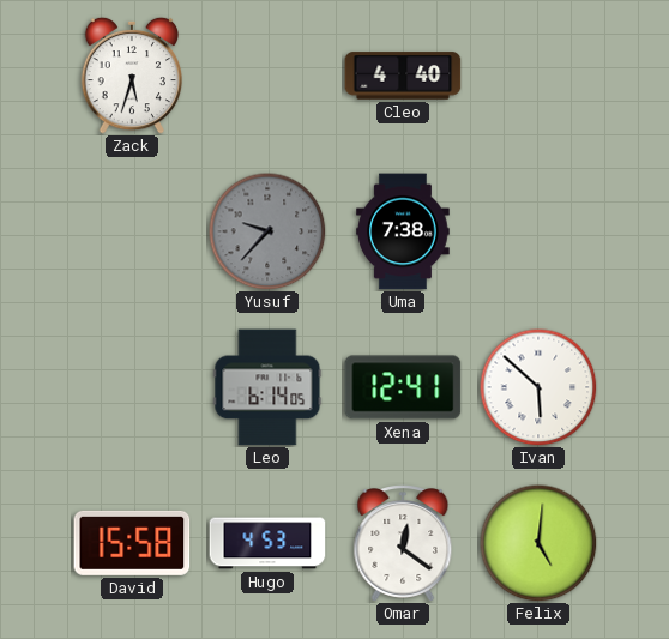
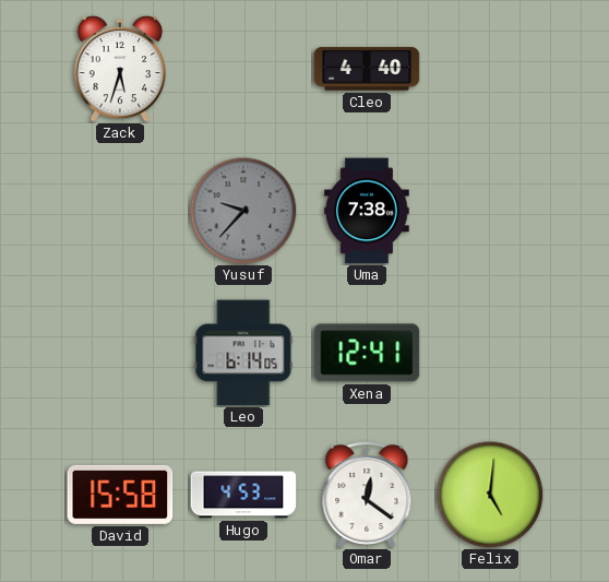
Ivan: 5:52 -> none (538, 387)
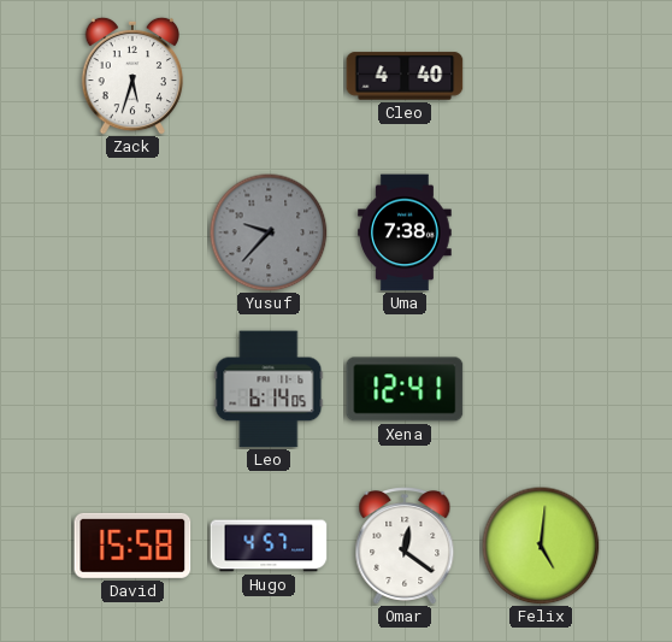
Hugo: 4:53 -> 4:57 (269, 546)
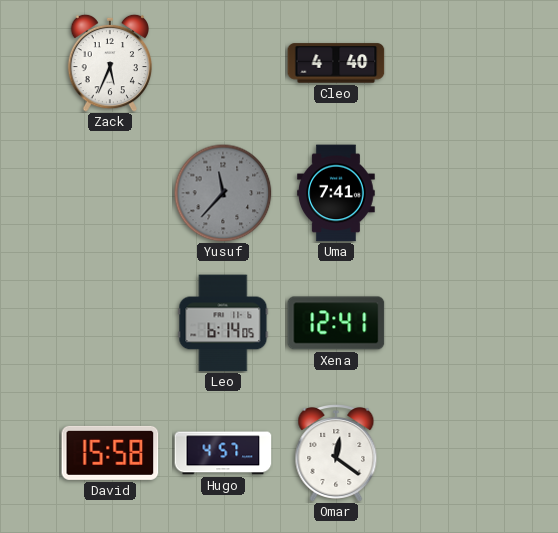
Zack: 5:33 -> 5:34 (110, 63)
Yusuf: 9:37 -> 11:37 (223, 193)
Uma: 7:38 -> 7:41 (336, 193)
Felix: 5:01 -> none (541, 546)
